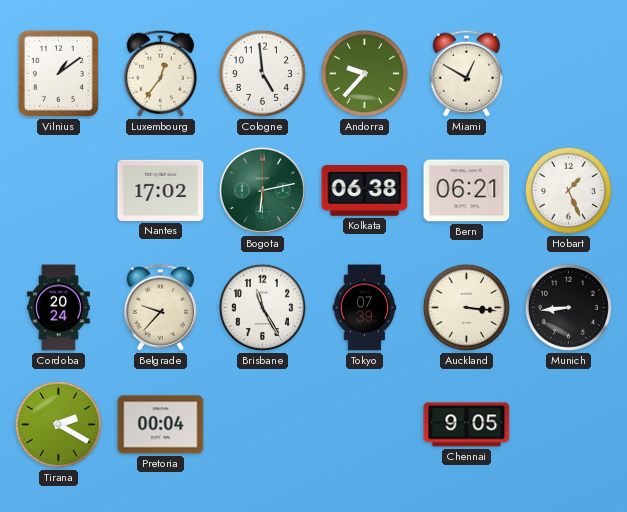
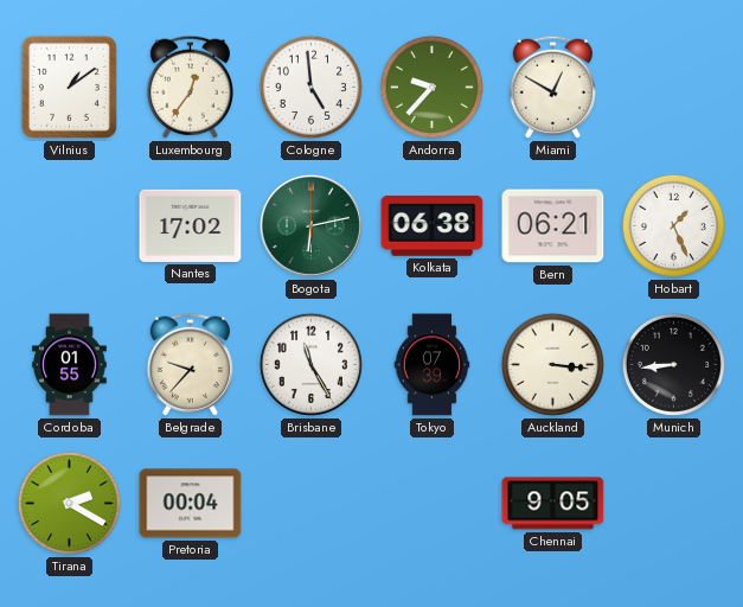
Cordoba: 20:24 -> 01:55 (70, 365)
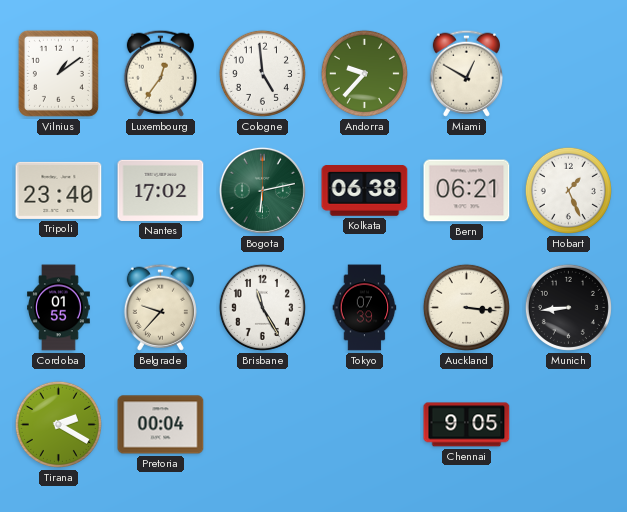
Tripoli: none -> 23:40 (59, 190)
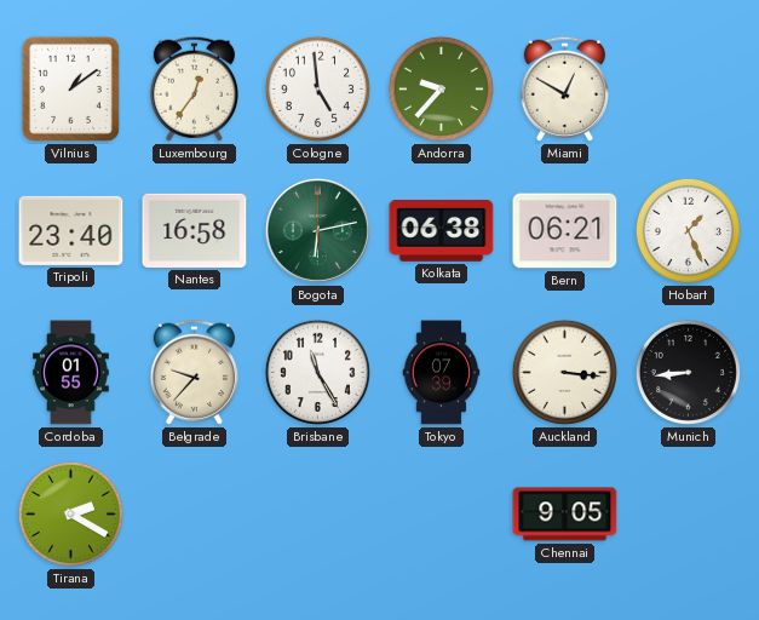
Nantes: 17:02 -> 16:58 (195, 230)
Pretoria: 00:04 -> none (161, 425)
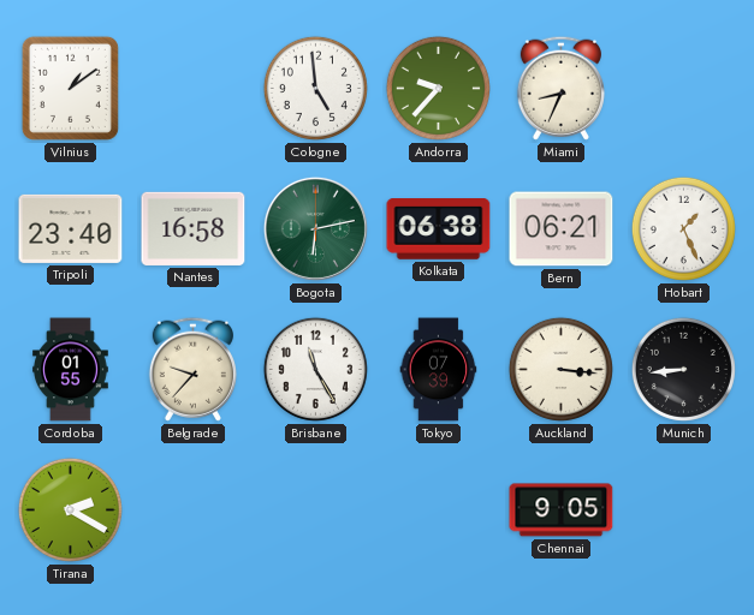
Luxembourg: 12:36 -> none (194, 88)
Miami: 12:50 -> 8:34 (560, 88)
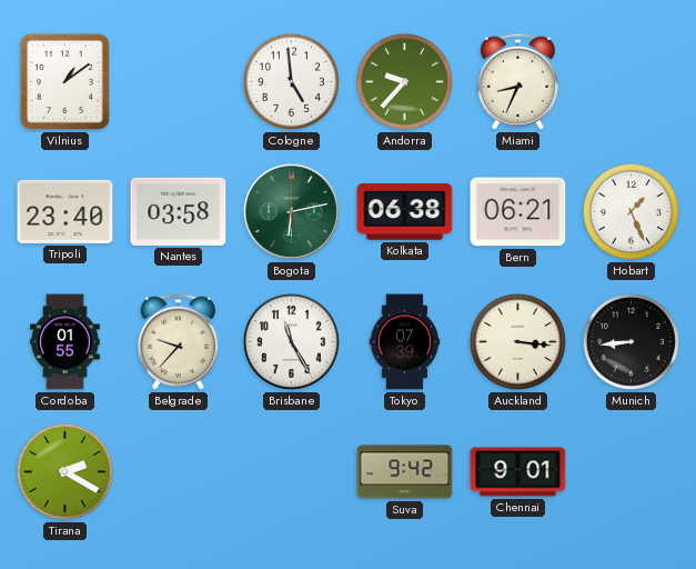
Nantes: 16:58 -> 03:58 (179, 211)
Suva: none -> 9:42 (405, 472)
Chennai: 9:05 -> 9:01 (518, 472)
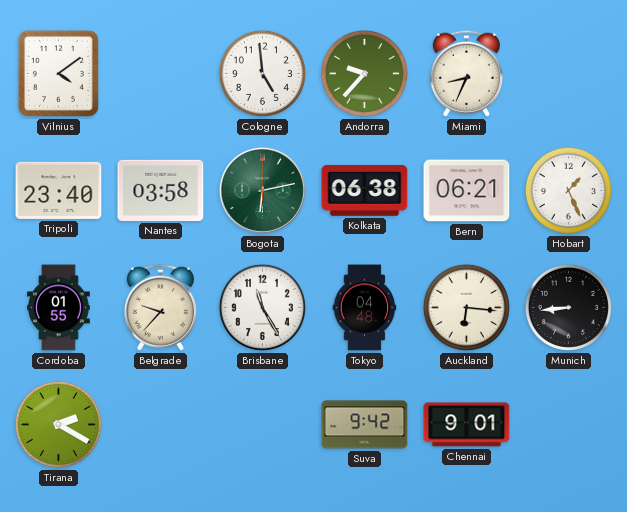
Vilnius: 1:09 -> 4:09 (58, 73)
Tokyo: 07:39 -> 04:48 (365, 308)
Auckland: 3:16 -> 6:16 (466, 307)
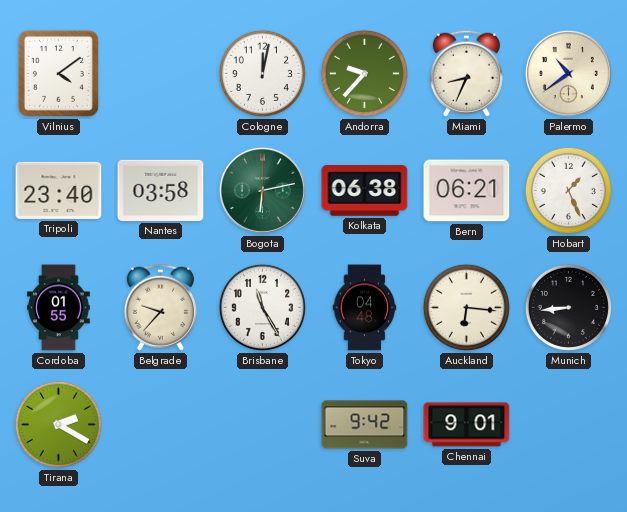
Cologne: 4:59 -> 12:02 (262, 73)
Palermo: none -> 10:39 (568, 73)
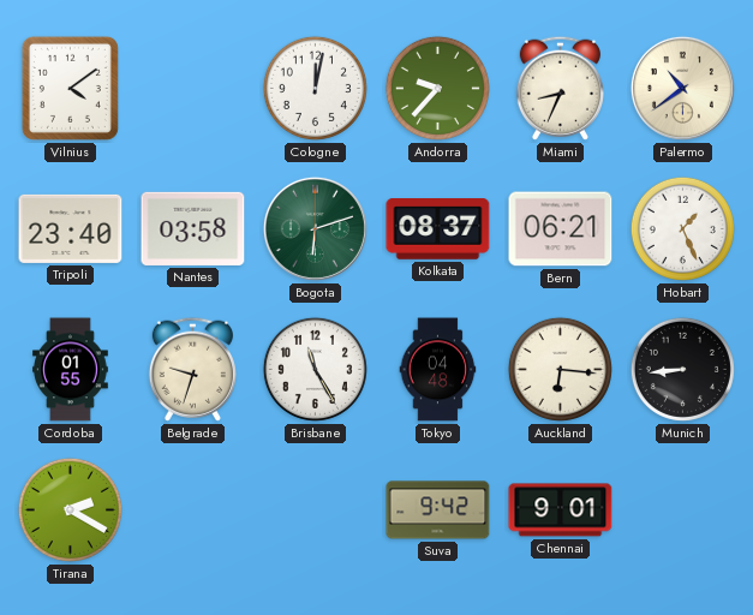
Bogota: 6:13 -> 6:12 (315, 228)
Kolkata: 06:38 -> 08:37 (438, 229)
Belgrade: 9:37 -> 9:33 (192, 369)
